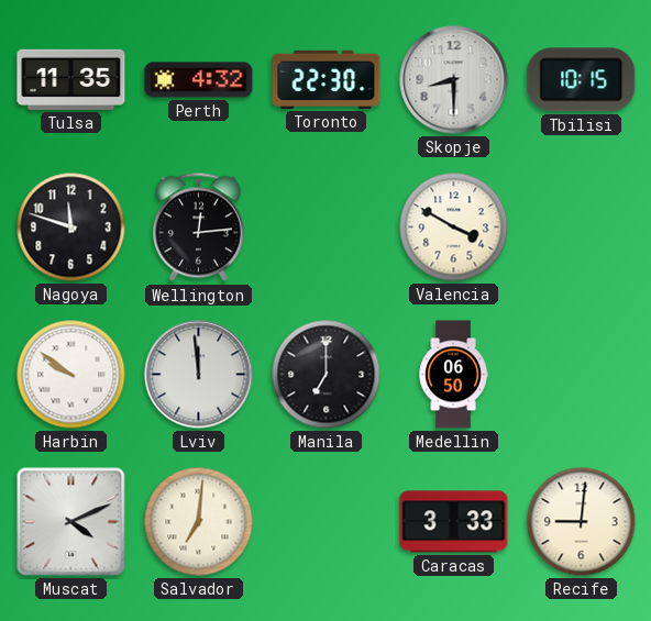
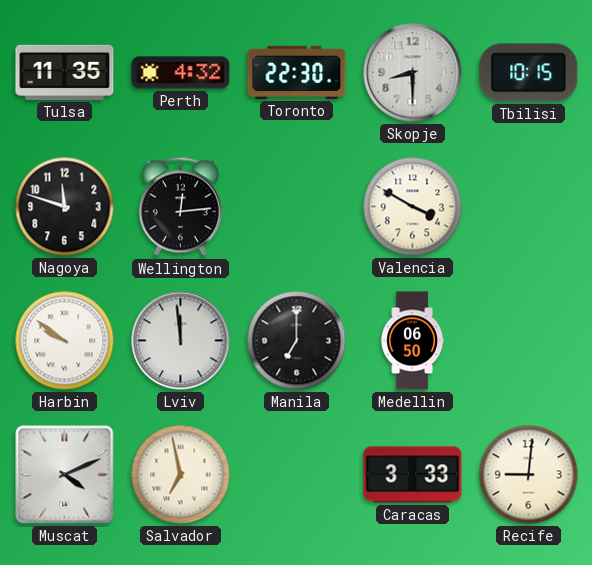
Salvador: 7:01 -> 6:58 (181, 475)
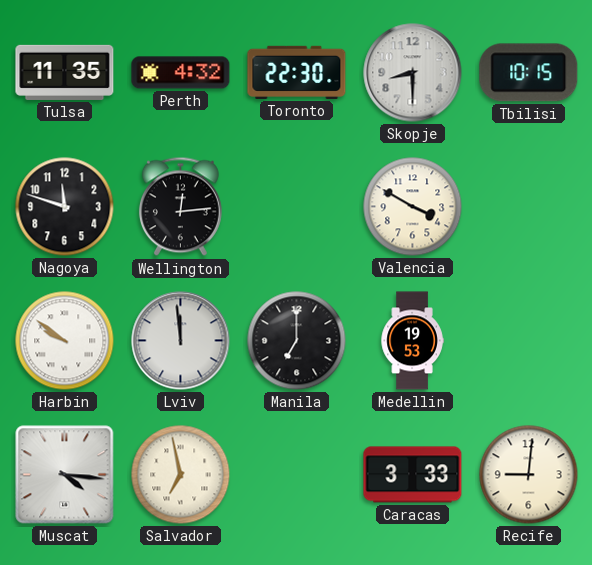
Medellin: 06:50 -> 19:53 (412, 341)
Muscat: 4:11 -> 4:16 (65, 475)
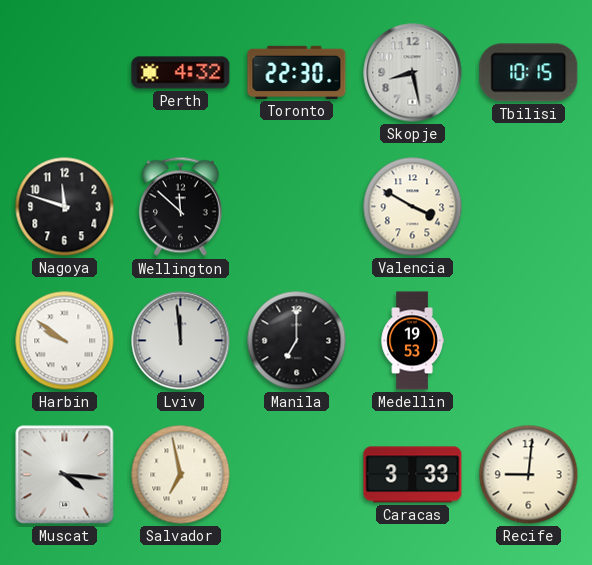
Tulsa: 11:35 -> none (65, 72)
Skopje: 8:30 -> 8:28 (413, 73)
Wellington: 12:14 -> 11:52 (180, 207)
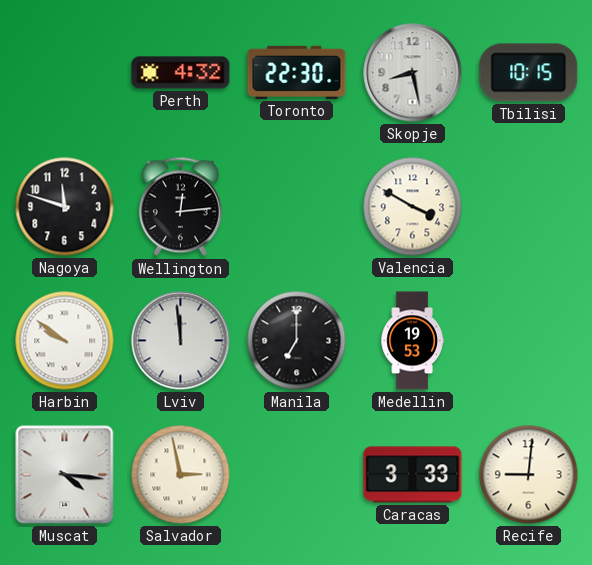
Wellington: 11:52 -> 12:14 (180, 207)
Salvador: 6:58 -> 2:58 (181, 475)
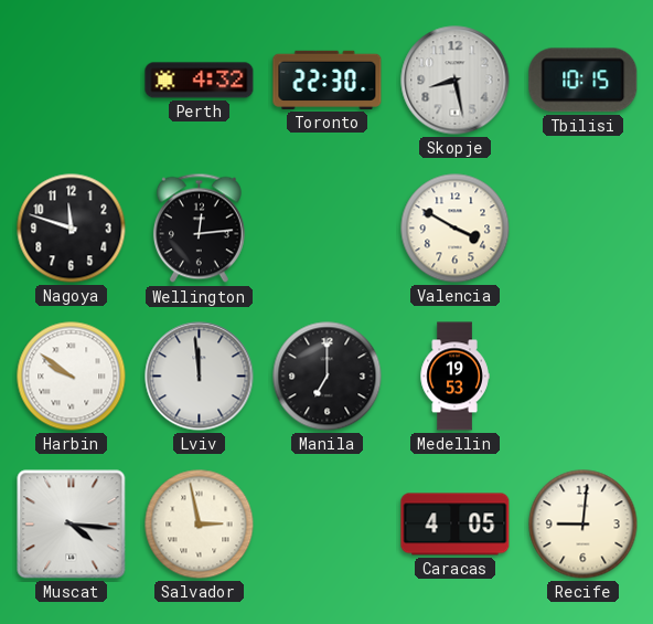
Caracas: 3:33 -> 4:05 (456, 525)
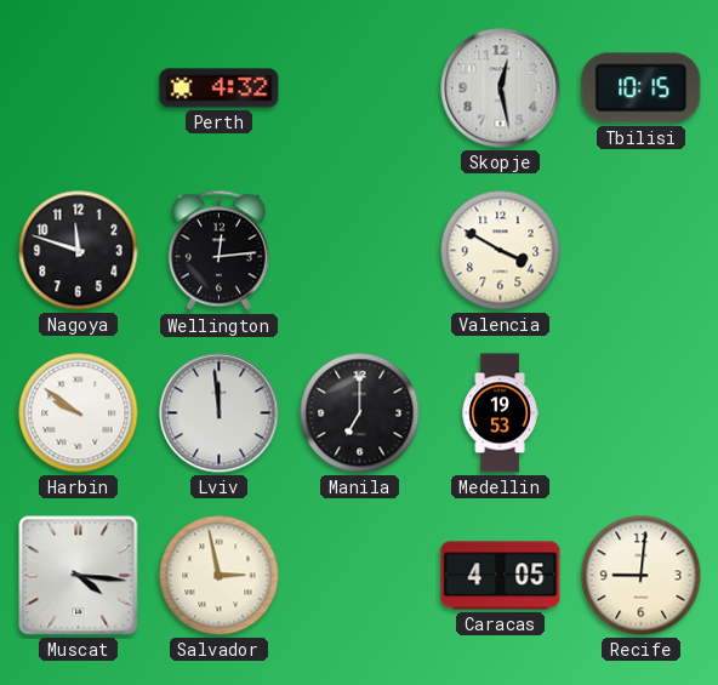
Toronto: 22:30 -> none (328, 80)
Skopje: 8:28 -> 12:28 (501, 89)
